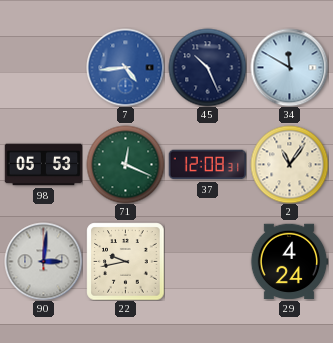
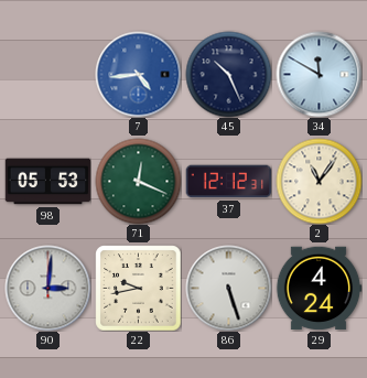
37: 12:08 -> 12:12 (228, 182)
86: none -> 5:27 (228, 288)
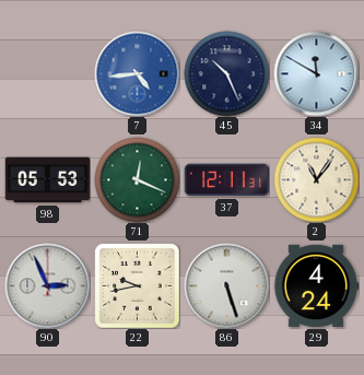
37: 12:12 -> 12:11 (226, 180)
90: 3:01 -> 2:56 (47, 285)
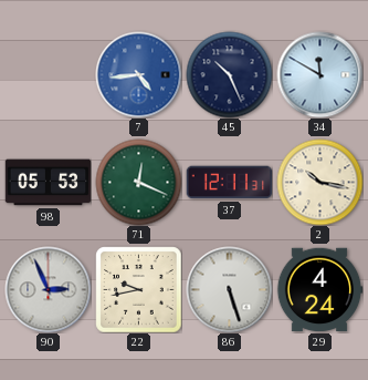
2: 11:06 -> 10:17 (319, 182)
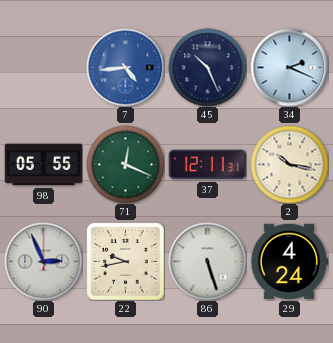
34: 11:50 -> 2:19 (289, 67)
98: 05:53 -> 05:55 (43, 165)
